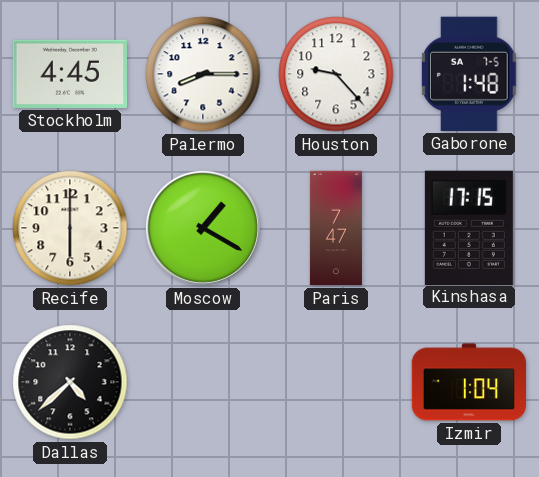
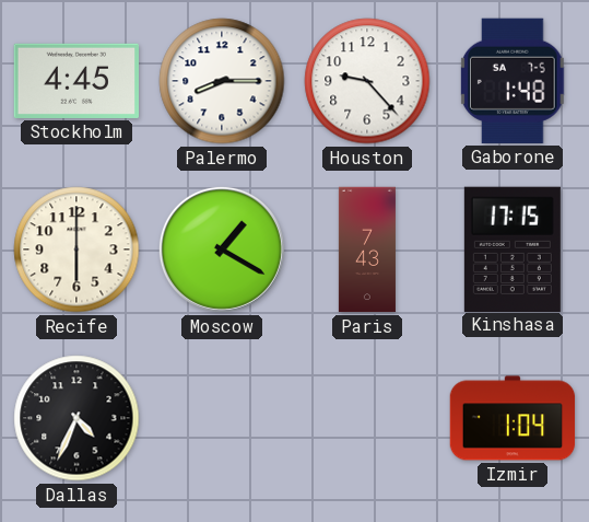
Paris: 7:47 -> 7:43 (367, 250)
Dallas: 4:38 -> 4:34 (76, 418)
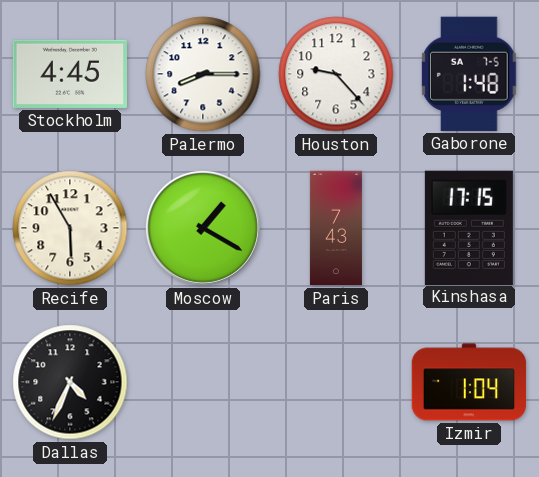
Recife: 6:00 -> 5:55 (70, 228)
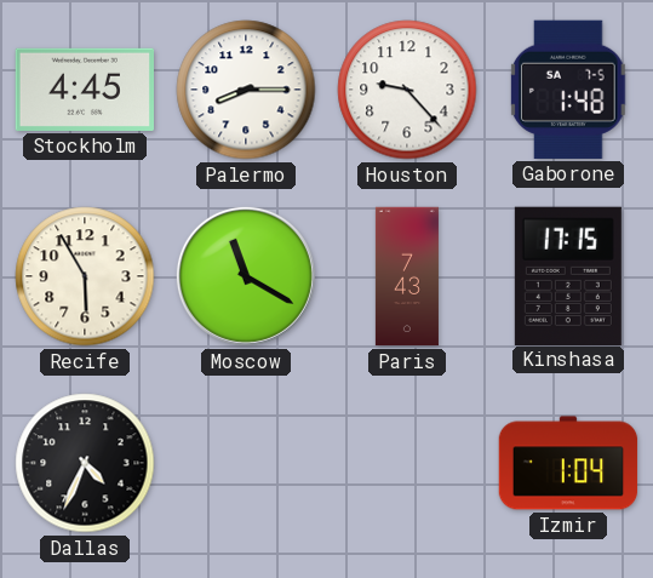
Moscow: 1:20 -> 11:20 (246, 276)
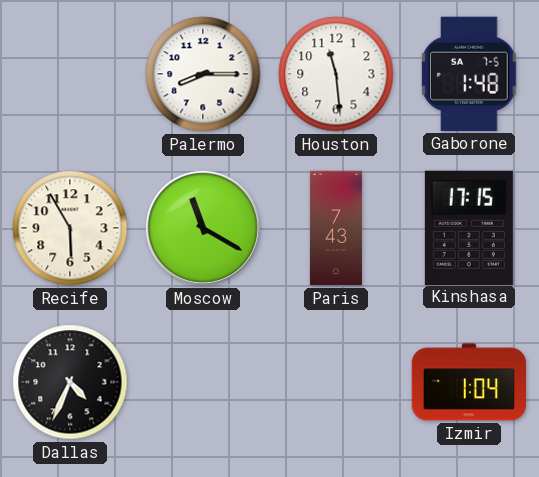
Stockholm: 4:45 -> none (84, 90)
Houston: 9:23 -> 11:29 (336, 74)
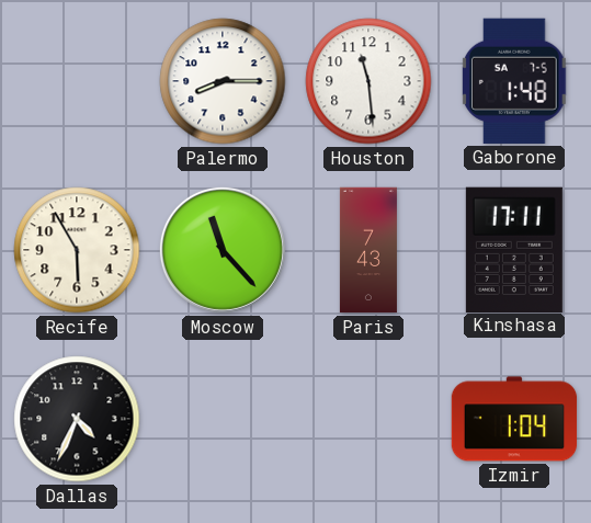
Moscow: 11:20 -> 11:23 (223, 250)
Kinshasa: 17:15 -> 17:11 (514, 249)
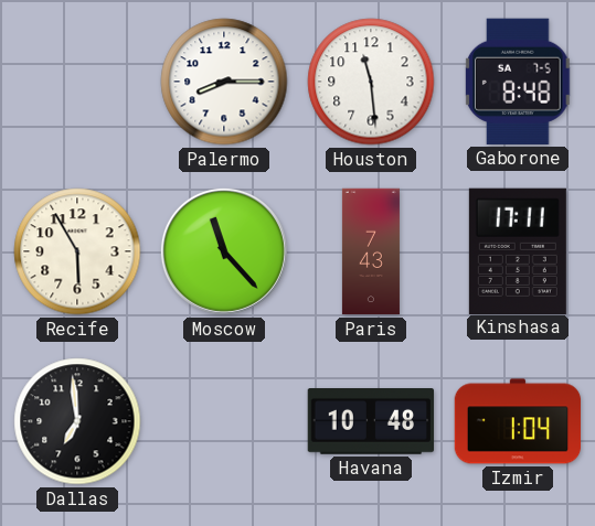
Gaborone: 1:48 -> 8:48 (519, 82)
Dallas: 4:34 -> 6:59 (77, 421)
Havana: none -> 10:48 (371, 422)
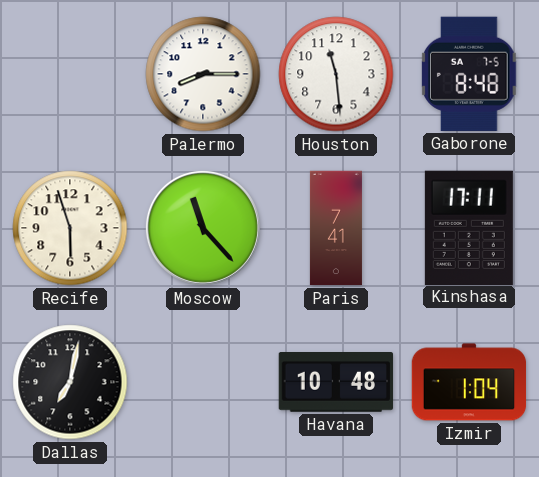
Recife: 5:55 -> 5:57 (70, 228)
Paris: 7:43 -> 7:41 (336, 228)
Dallas: 6:59 -> 7:02 (70, 382)
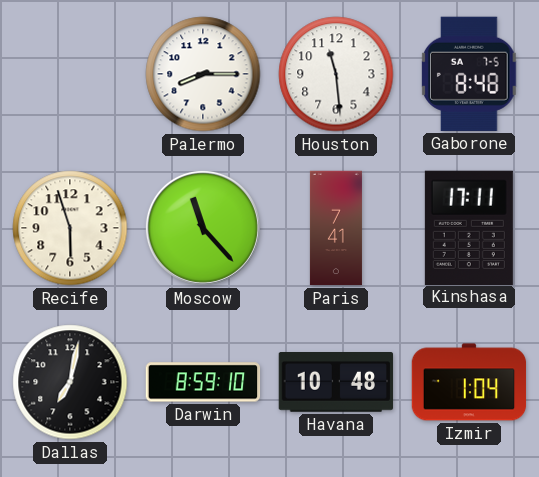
Darwin: none -> 8:59 (203, 382)
